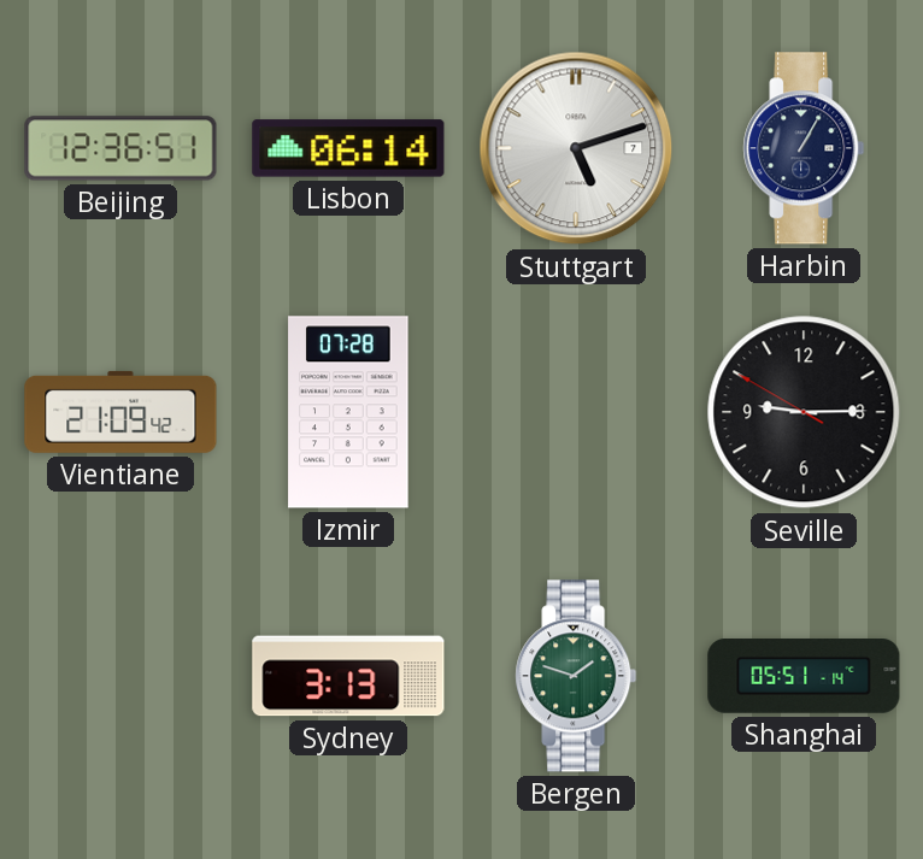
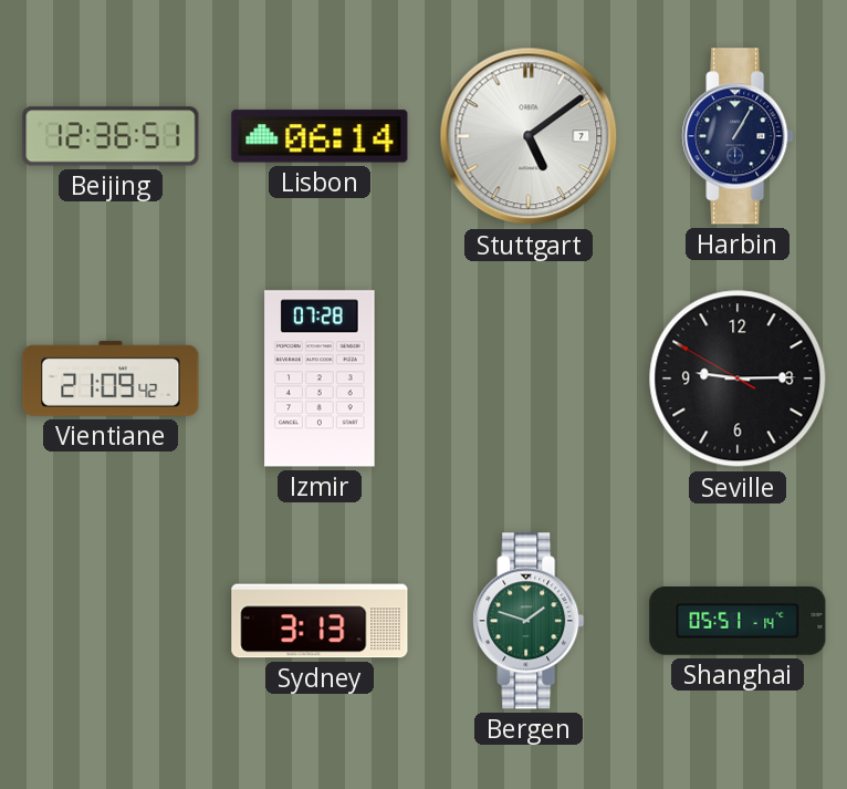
Stuttgart: 5:12 -> 5:09 (529, 136)
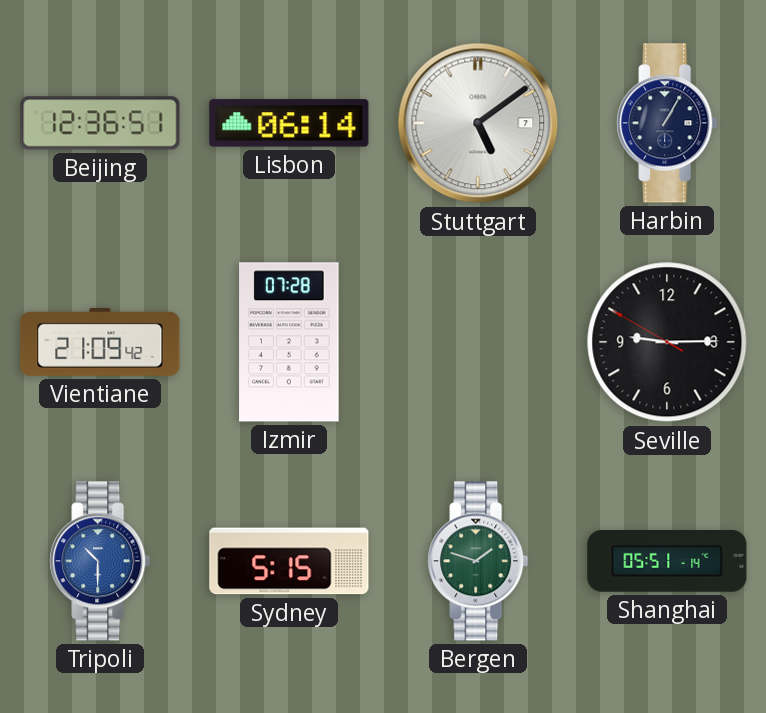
Tripoli: none -> 10:30 (100, 561)
Sydney: 3:13 -> 5:15 (289, 561)
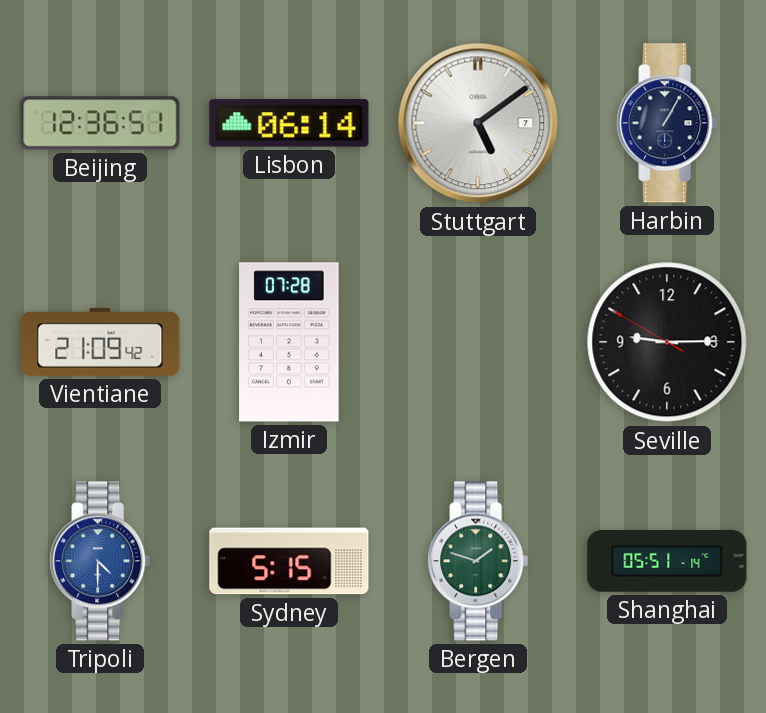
Tripoli: 10:30 -> 4:30 (100, 561)
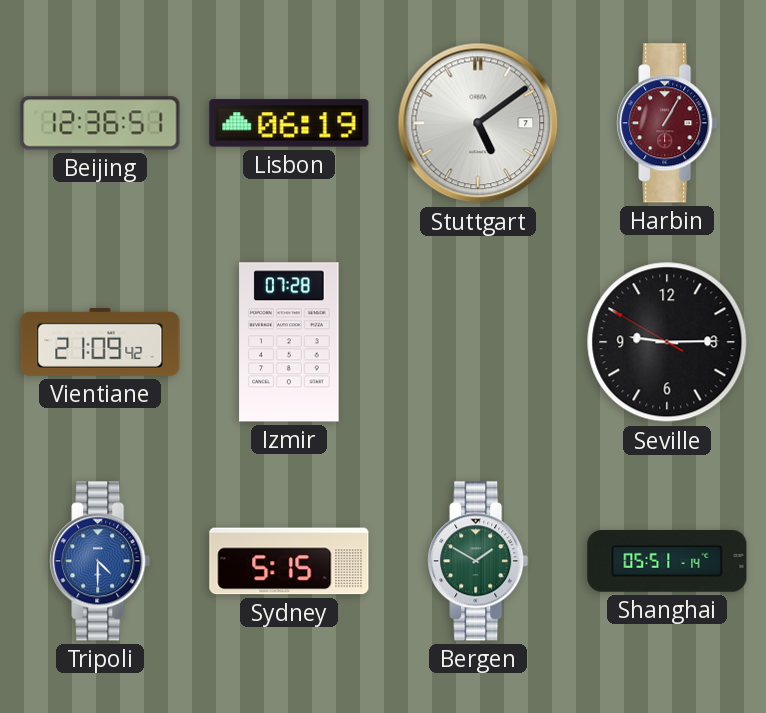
Lisbon: 06:14 -> 06:19 (289, 123)
Harbin dial: navy -> burgundy (667, 123)
Bergen: 1:48 -> 1:50 (478, 561)
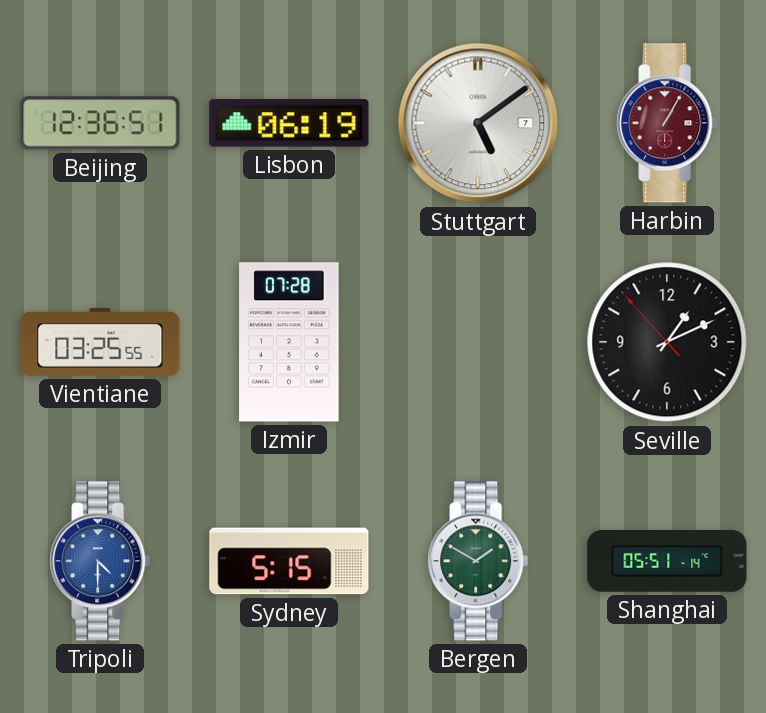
Vientiane: 21:09 -> 03:25 (100, 342)
Seville: 9:14 -> 1:10 (667, 342)
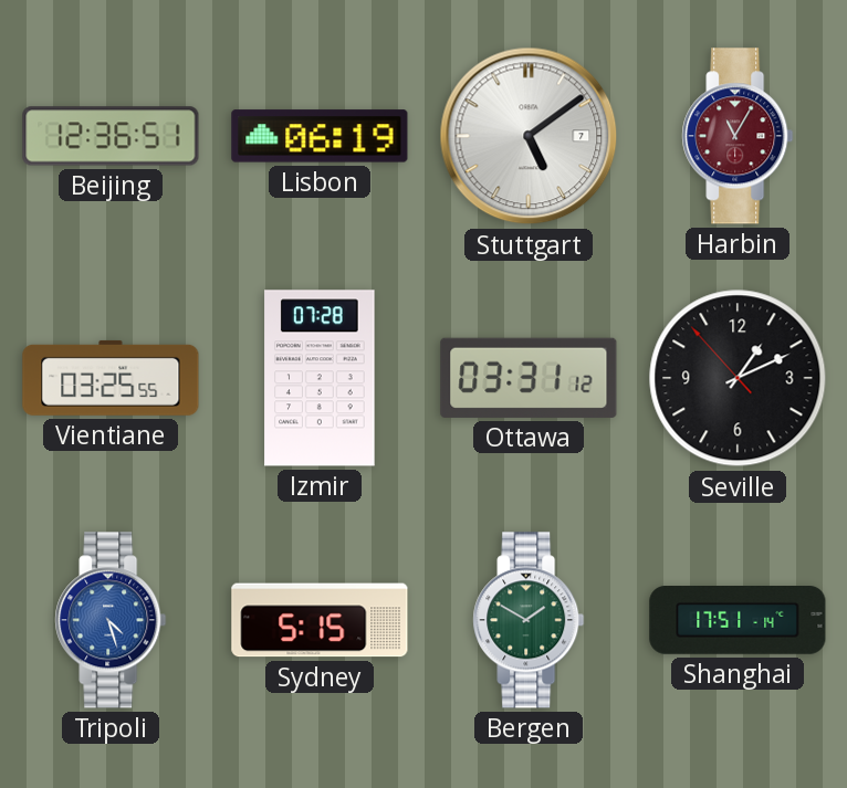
Harbin: 1:05 -> 11:05 (738, 136)
Ottawa: none -> 03:31 (529, 378)
Tripoli: 4:30 -> 4:27 (111, 620)
Shanghai: 05:51 -> 17:51 (738, 621)
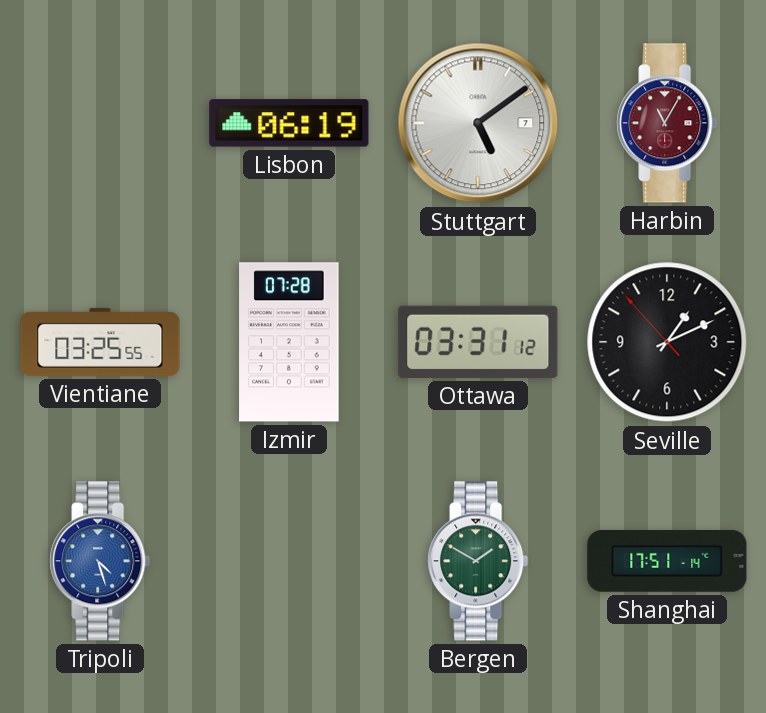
Beijing: 12:36 -> none (111, 136)
Sydney: 5:15 -> none (320, 620)
